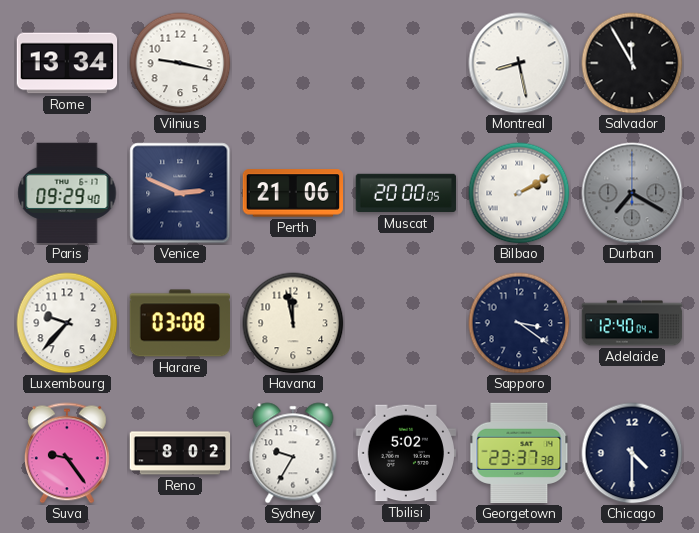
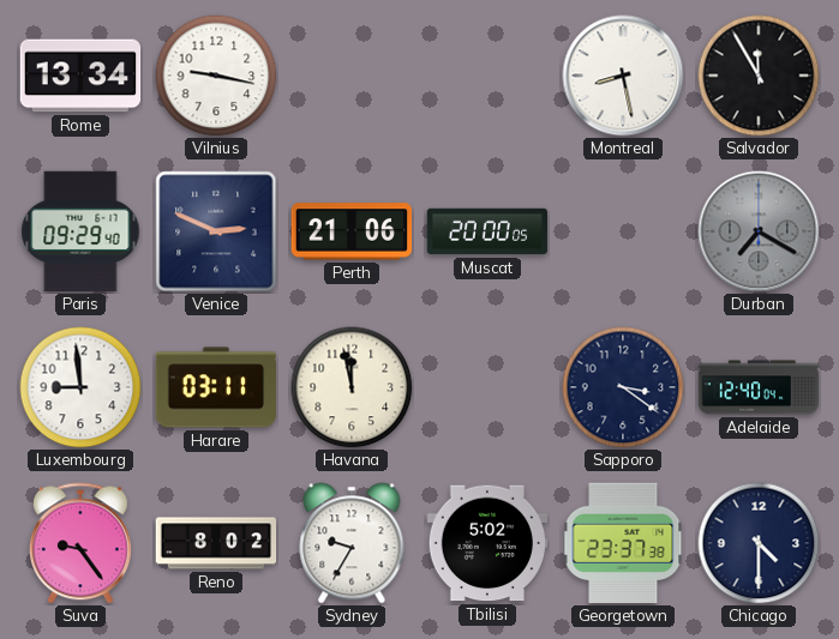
Bilbao: 2:10 -> none (519, 193)
Luxembourg: 9:37 -> 8:59 (80, 387)
Harare: 03:08 -> 03:11 (216, 387)
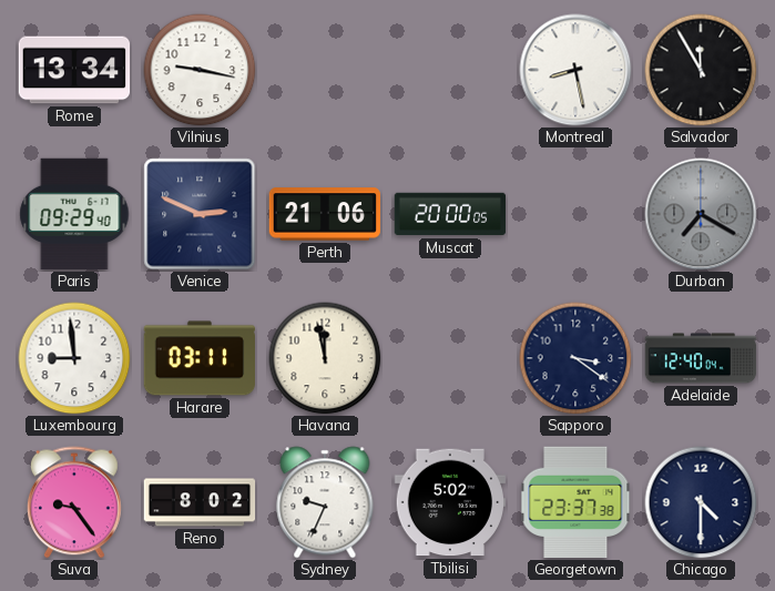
Sydney: 9:35 -> 9:34 (325, 502)
